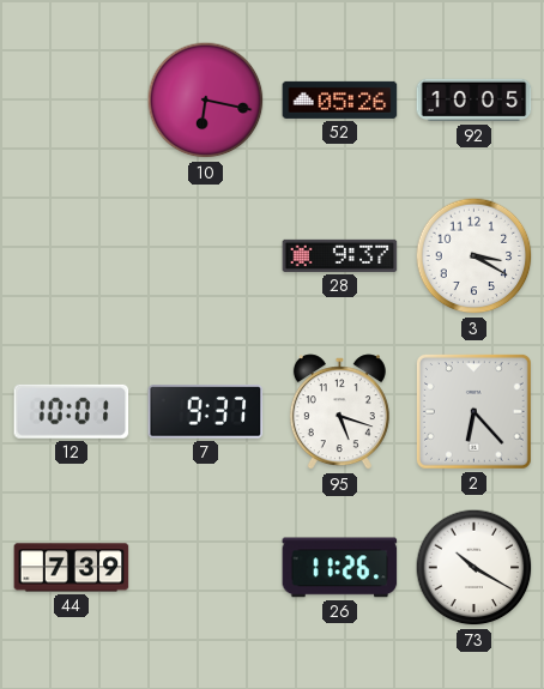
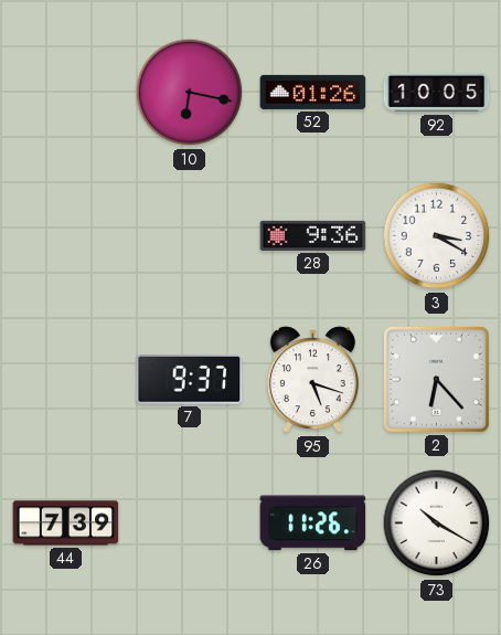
52: 05:26 -> 01:26 (313, 92)
28: 9:37 -> 9:36 (313, 235)
12: 10:01 -> none (72, 411)
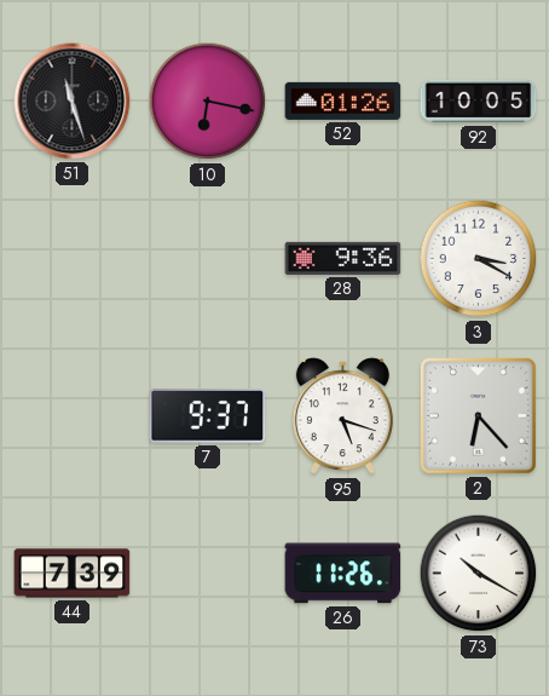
51: none -> 11:27 (73, 102)
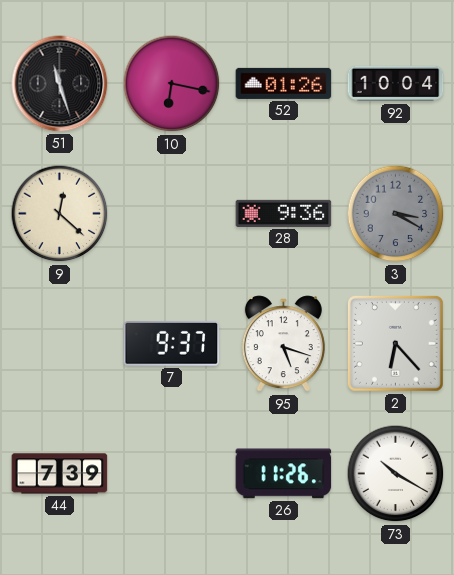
92: 10:05 -> 10:04 (396, 84)
9: none -> 12:22 (60, 214)
3 dial: white -> grey (396, 214)
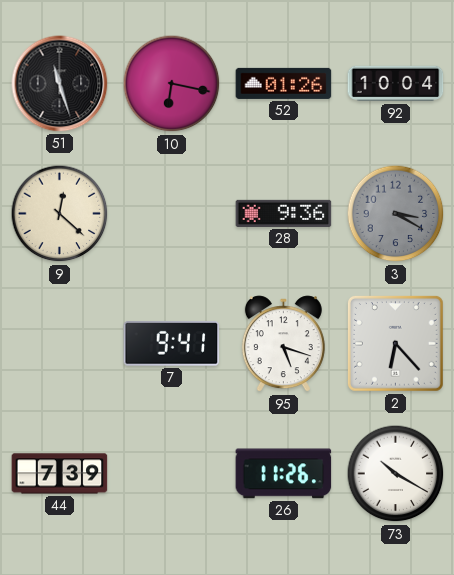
7: 9:37 -> 9:41 (172, 344)
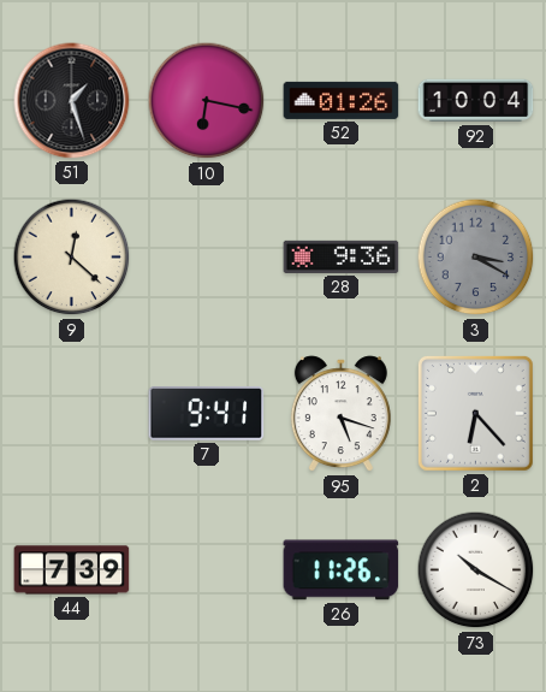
51: 11:27 -> 1:27 (72, 101)
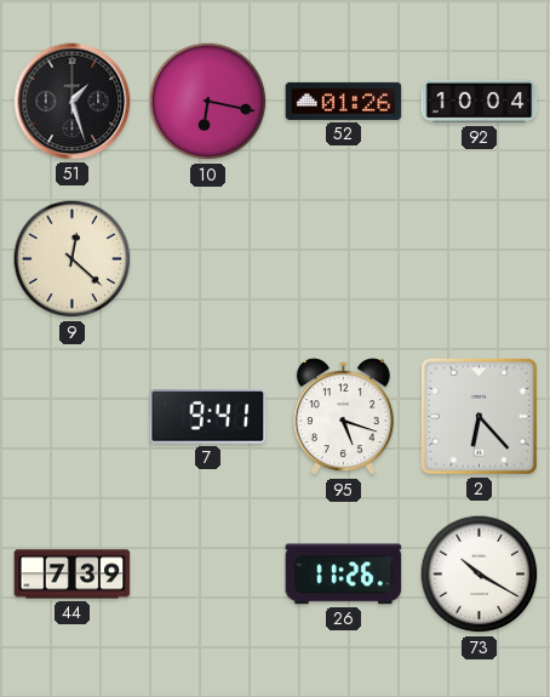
28: 9:36 -> none (342, 256)
3: 3:20 -> none (476, 258)
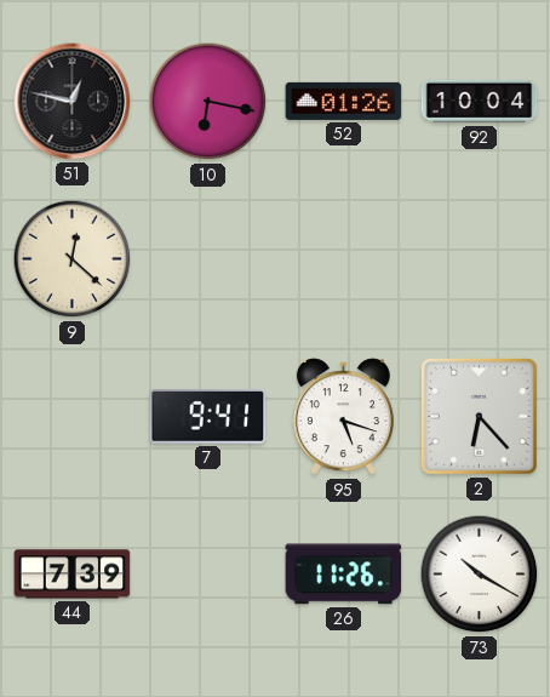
51: 1:27 -> 12:47 (73, 102)
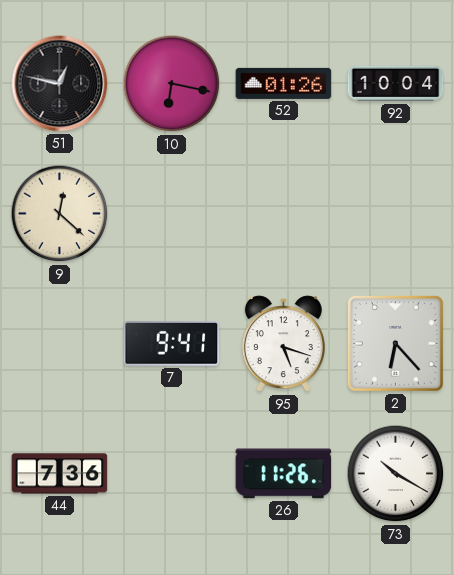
44: 7:39 -> 7:36 (60, 474)
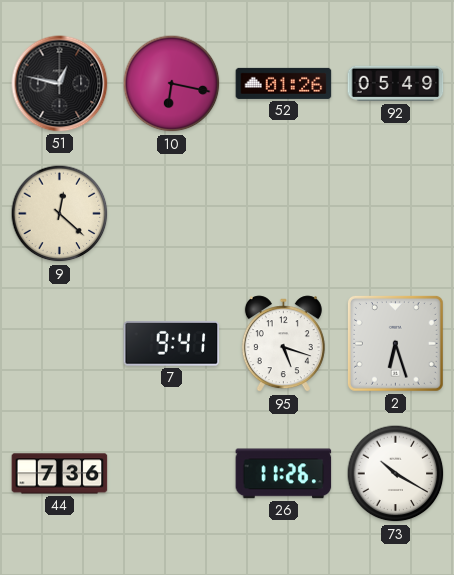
92: 10:04 -> 05:49 (396, 84)
2: 6:23 -> 6:27 (395, 343)
